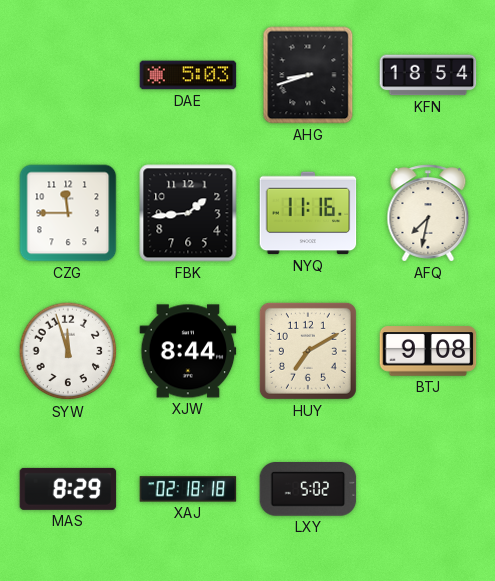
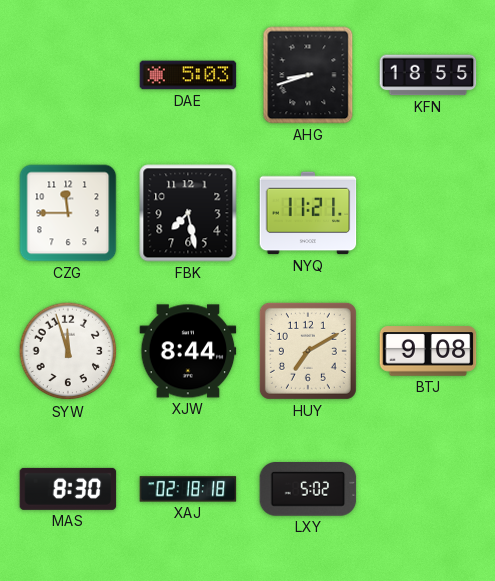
KFN: 18:54 -> 18:55 (428, 75)
FBK: 1:44 -> 7:28 (188, 213)
NYQ: 11:16 -> 11:21 (308, 213)
AFQ: 7:32 -> none (428, 213)
MAS: 8:29 -> 8:30 (68, 489)
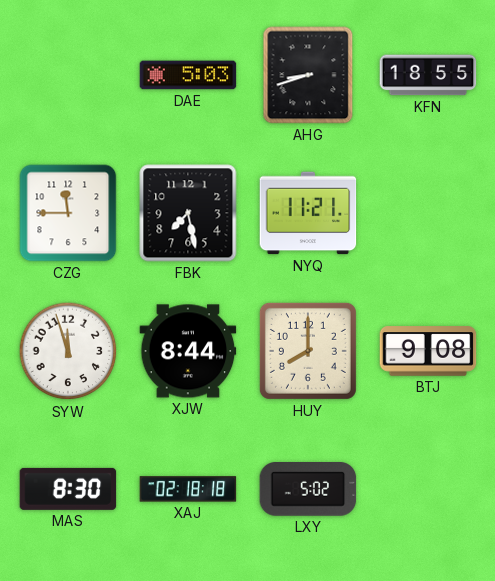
HUY: 7:10 -> 8:00 (308, 351)
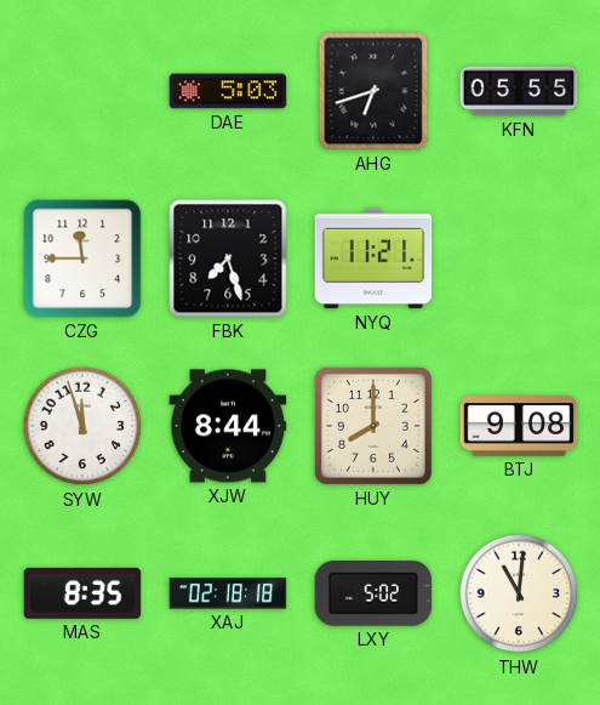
AHG: 8:42 -> 6:42 (373, 91)
KFN: 18:55 -> 05:55 (519, 91)
FBK: 7:28 -> 7:27 (228, 258)
MAS: 8:30 -> 8:35 (82, 593)
THW: none -> 11:01 (519, 593)
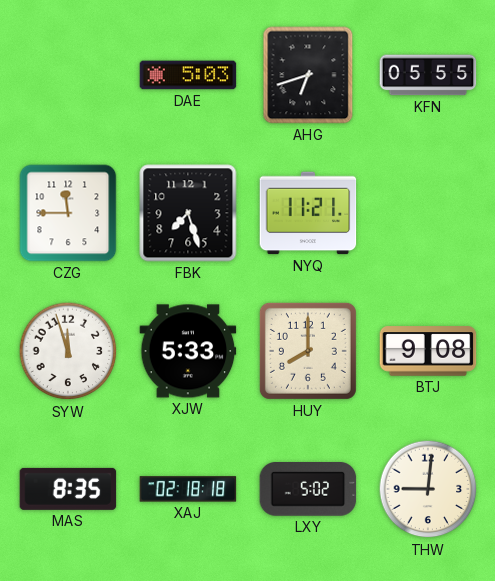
XJW: 8:44 -> 5:33 (188, 351)
THW: 11:01 -> 9:01 (428, 489)
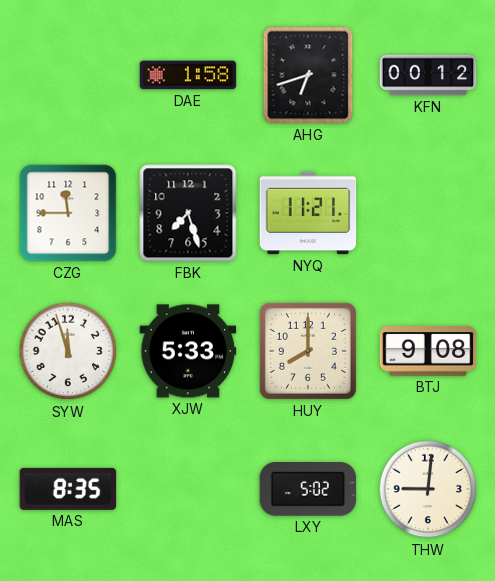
DAE: 5:03 -> 1:58 (188, 75)
KFN: 05:55 -> 00:12 (428, 75)
XAJ: 02:18 -> none (188, 489)
